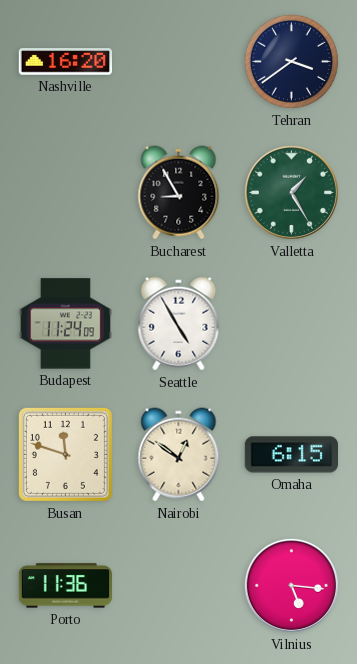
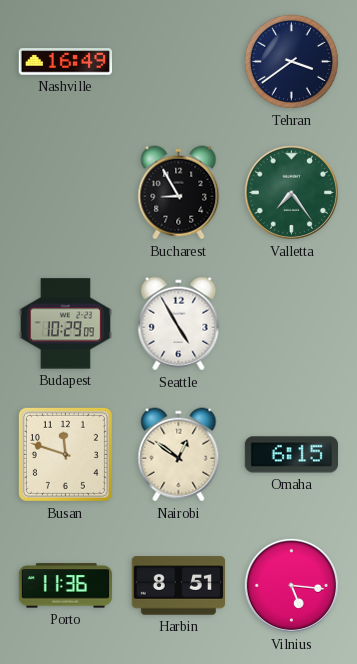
Nashville: 16:20 -> 16:49 (65, 62)
Valletta: 1:25 -> 7:24 (291, 192)
Budapest: 11:24 -> 10:29 (65, 324)
Harbin: none -> 8:51 (178, 586)
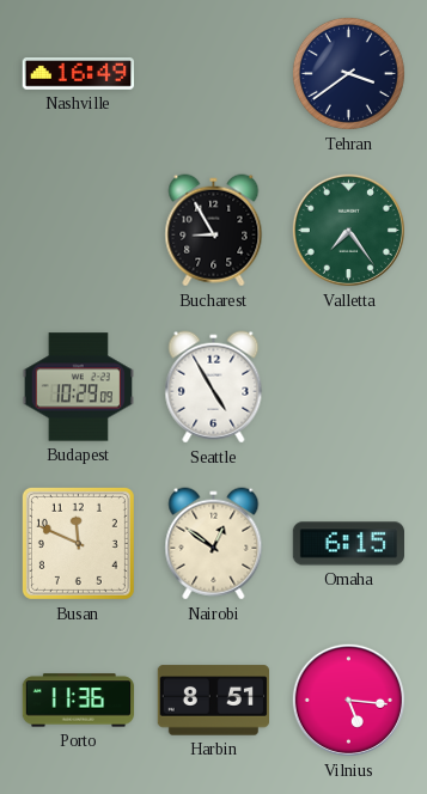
Busan: 11:48 -> 11:49 (78, 543)
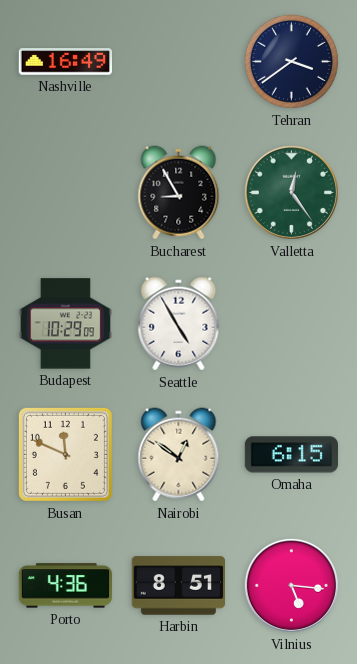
Valletta: 7:24 -> 12:24 (291, 192)
Porto: 11:36 -> 4:36 (66, 586)
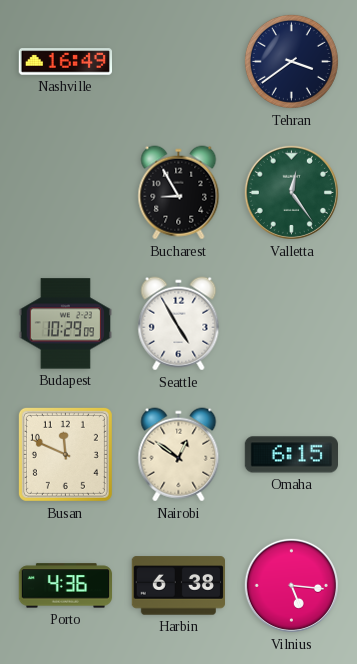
Harbin: 8:51 -> 6:38 (178, 586)
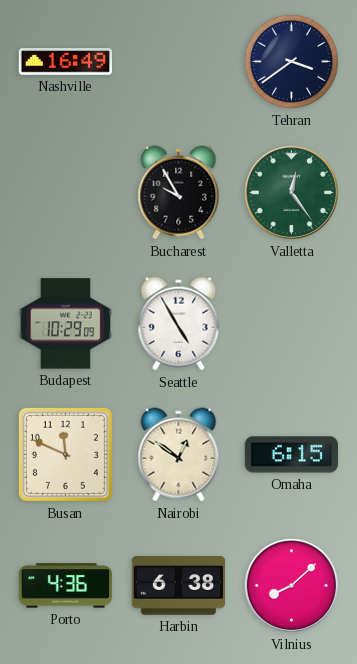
Bucharest: 8:55 -> 9:55 (179, 193)
Vilnius: 5:16 -> 8:08 (291, 585)
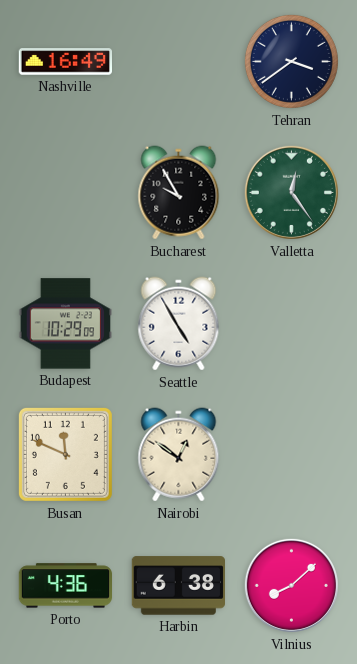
Omaha: 6:15 -> none (291, 455)
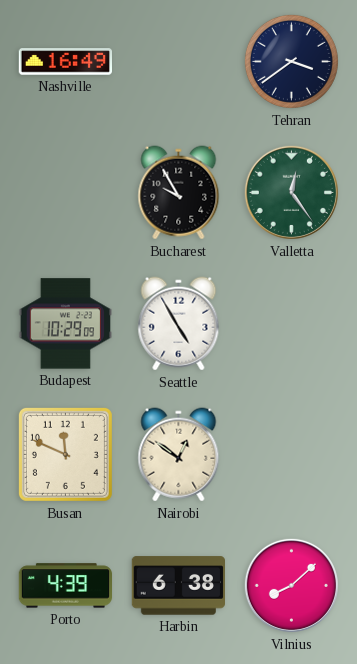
Porto: 4:36 -> 4:39 (66, 586)
